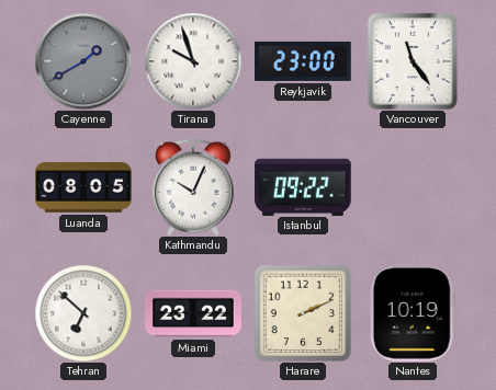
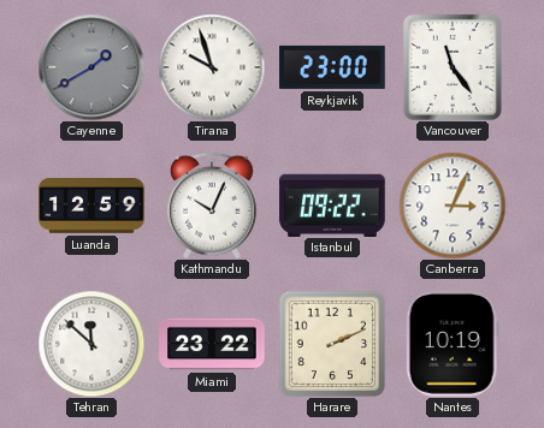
Luanda: 08:05 -> 12:59 (91, 207)
Canberra: none -> 3:04 (453, 206)
Tehran: 6:52 -> 11:52 (91, 344)
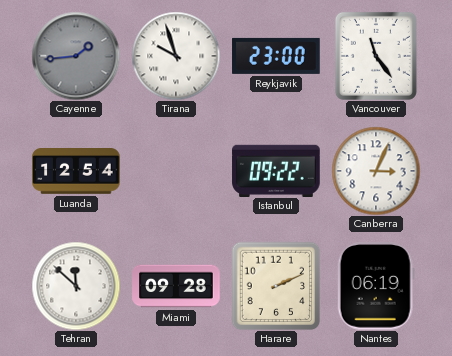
Cayenne: 1:40 -> 1:44 (76, 56)
Luanda: 12:59 -> 12:54 (76, 172)
Kathmandu: 10:04 -> none (212, 206)
Miami: 23:22 -> 09:28 (176, 286)
Nantes: 10:19 -> 06:19 (376, 287)
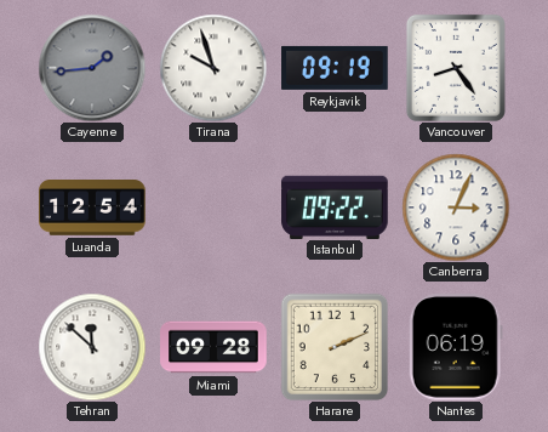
Reykjavik: 23:00 -> 09:19 (335, 68)
Vancouver: 11:24 -> 8:24 (456, 68)
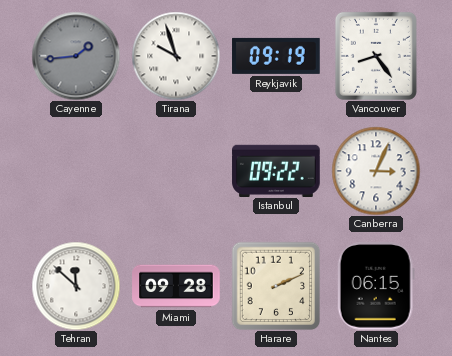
Luanda: 12:54 -> none (92, 209)
Nantes: 06:19 -> 06:15 (376, 287)
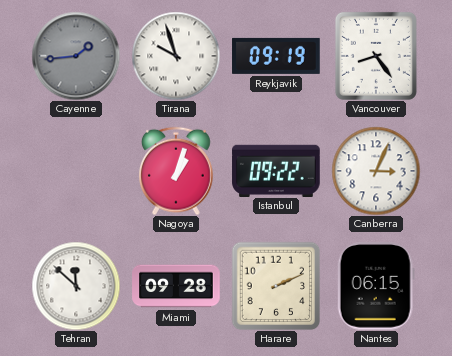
Nagoya: none -> 1:03 (176, 171)
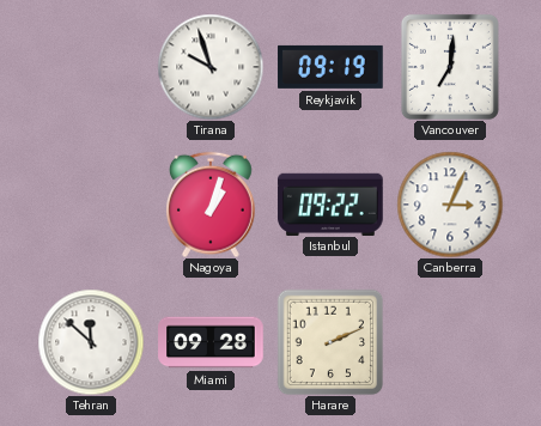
Cayenne: 1:44 -> none (76, 56)
Vancouver: 8:24 -> 7:01 (450, 67)
Nantes: 06:15 -> none (376, 287)
